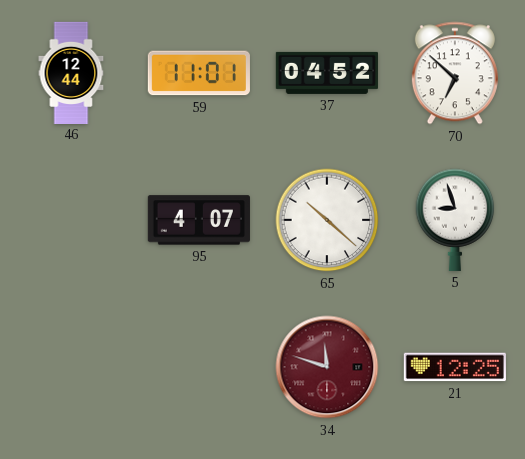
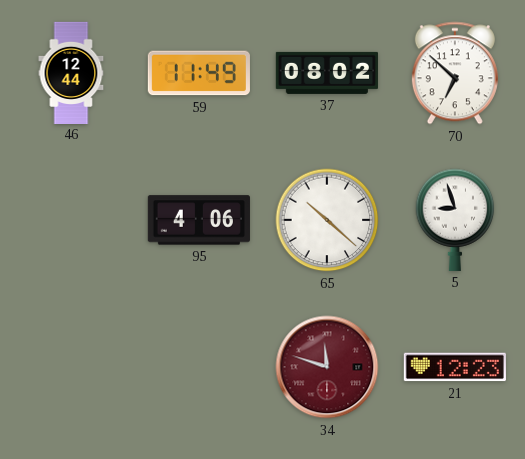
59: 11:01 -> 11:49 (199, 73)
37: 04:52 -> 08:02 (327, 73)
95: 4:07 -> 4:06 (199, 220)
21: 12:25 -> 12:23 (455, 367)
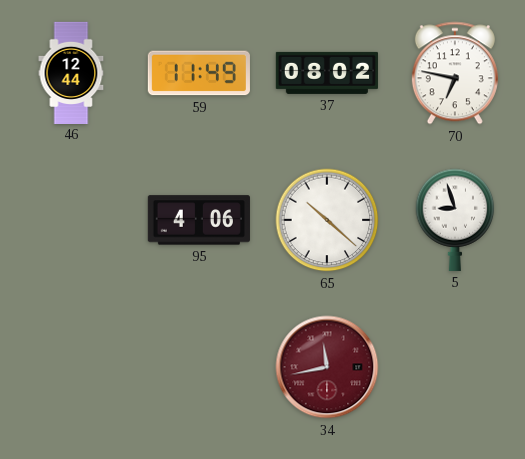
70: 6:52 -> 6:47 (455, 73)
34: 11:48 -> 11:43 (327, 367)
21: 12:23 -> none (455, 367)
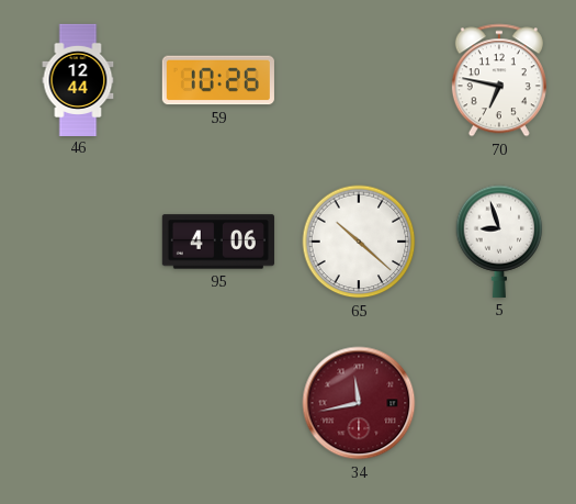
59: 11:49 -> 10:26 (218, 80)
37: 08:02 -> none (327, 73)
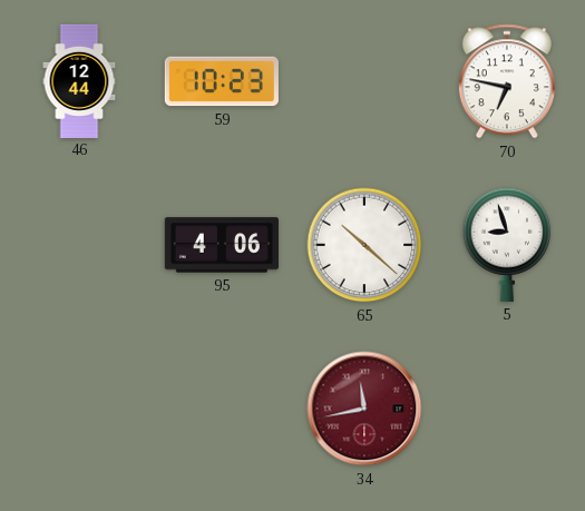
59: 10:26 -> 10:23 (222, 81)
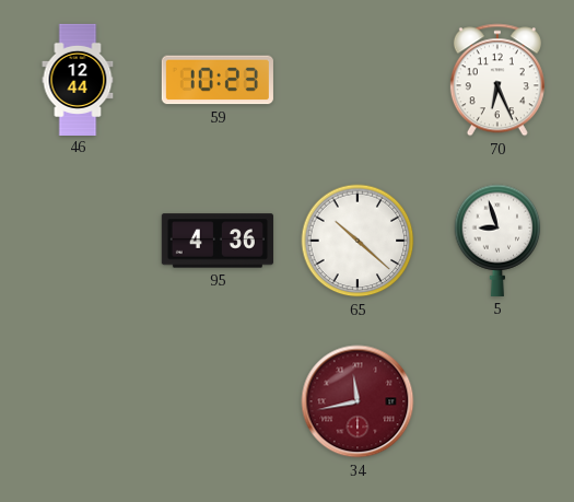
70: 6:47 -> 6:26 (497, 80)
95: 4:06 -> 4:36 (218, 241)
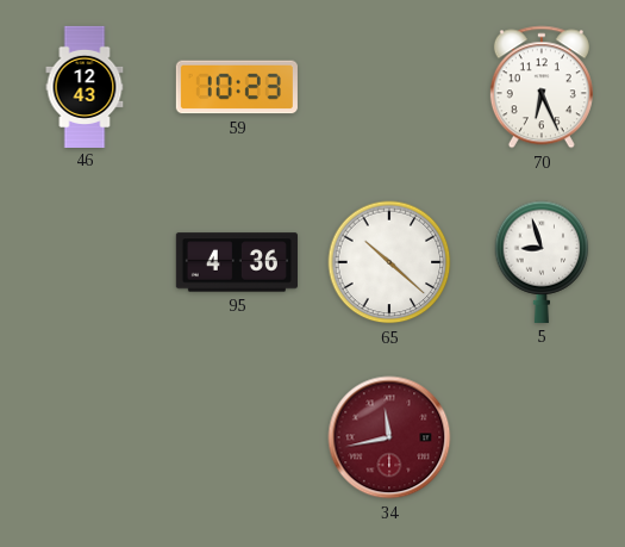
46: 12:44 -> 12:43 (85, 86)
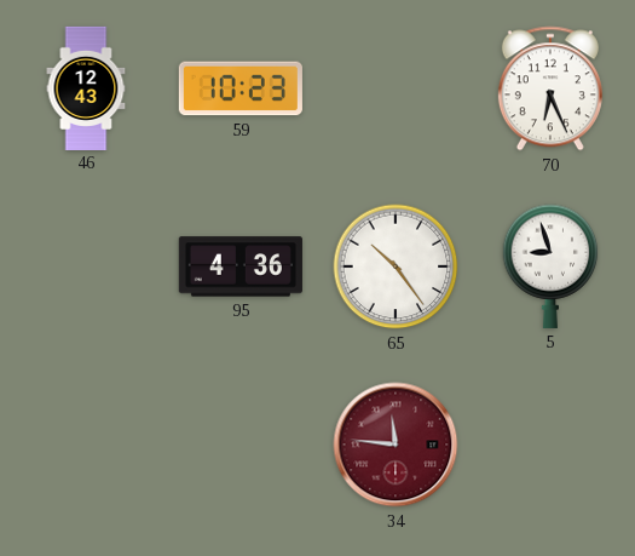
65: 10:22 -> 10:24 (396, 266)
34: 11:43 -> 11:46 (396, 445)
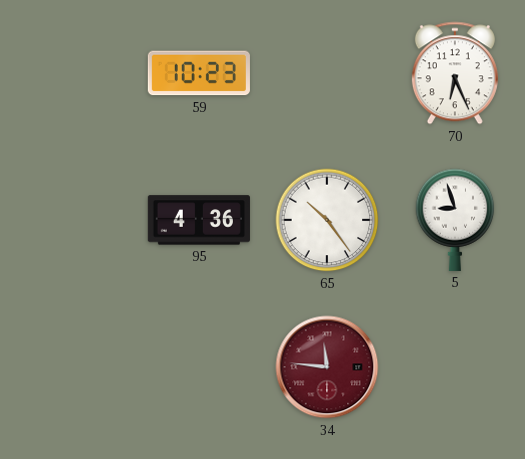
46: 12:43 -> none (86, 87)
